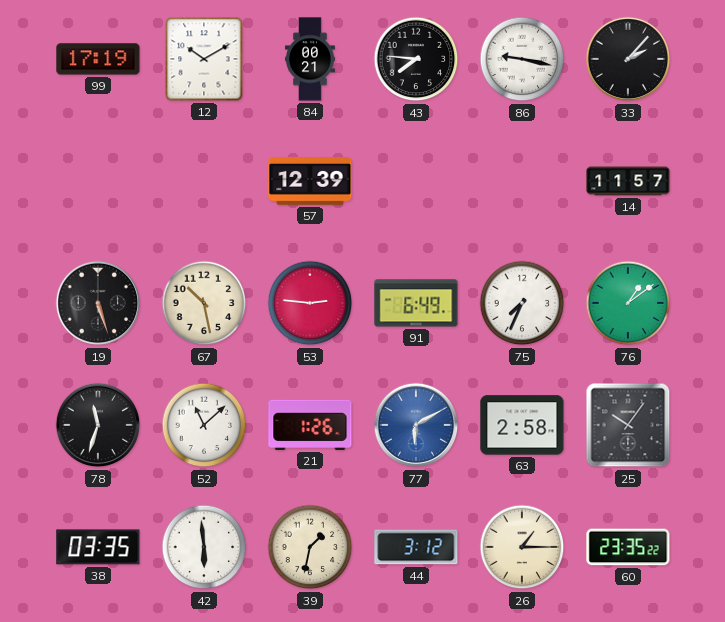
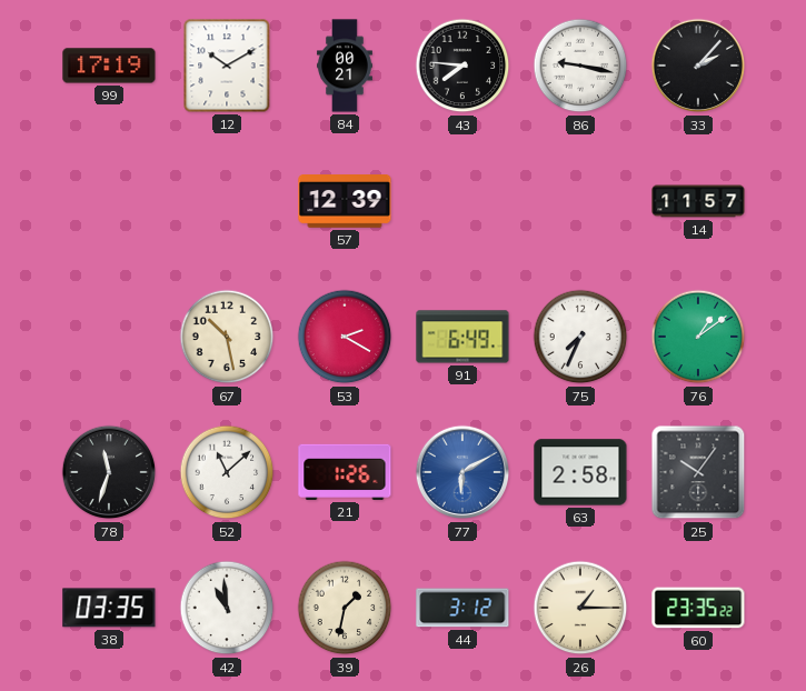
19: 5:27 -> none (98, 303)
53: 2:46 -> 2:20 (345, 337)
42: 5:59 -> 10:59 (227, 608)
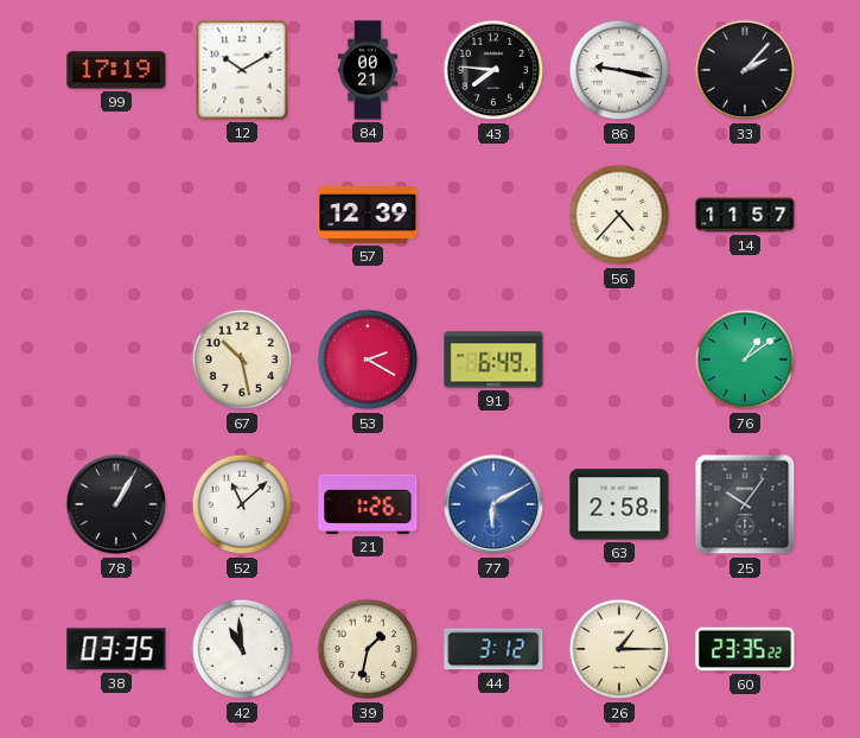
56: none -> 4:37 (619, 215)
75: 7:34 -> none (580, 337)
78: 11:33 -> 1:05 (116, 504)
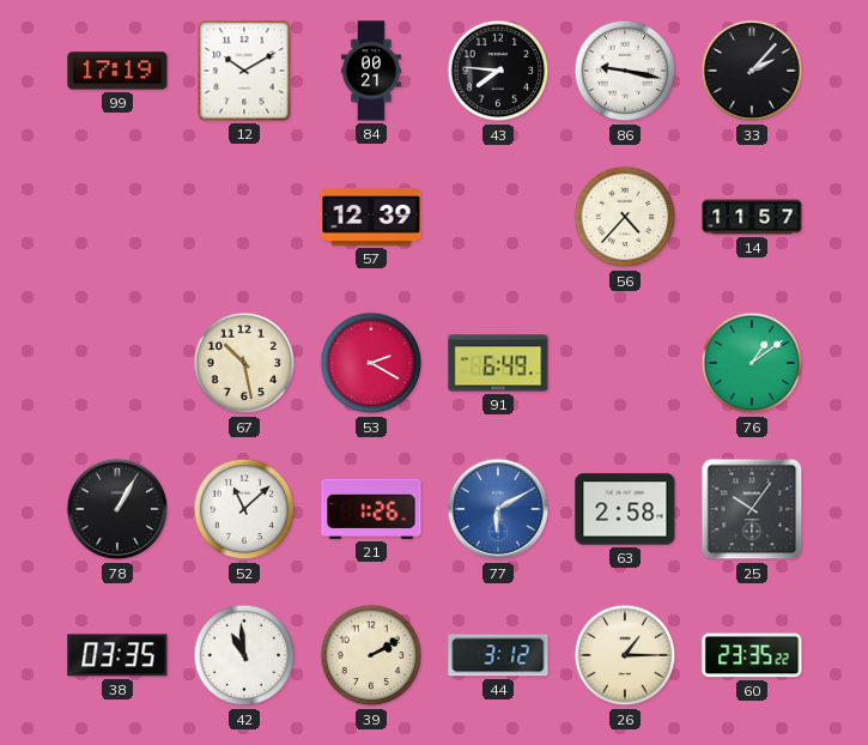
39: 1:32 -> 2:10 (371, 655)
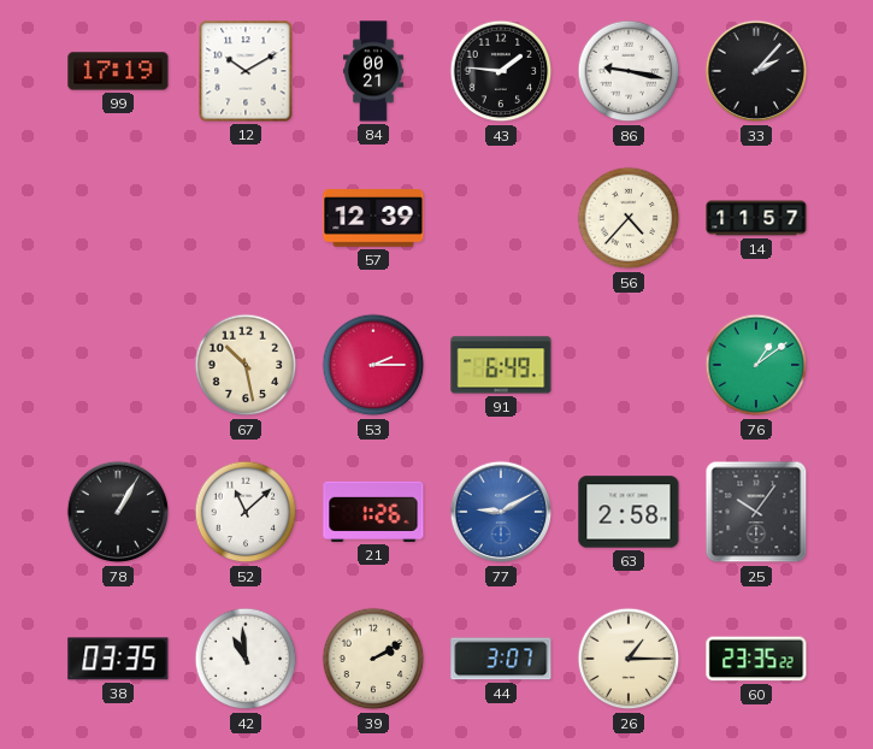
43: 7:46 -> 1:46 (501, 71)
53: 2:20 -> 2:15 (373, 365)
77: 6:10 -> 9:10 (501, 512)
44: 3:12 -> 3:07 (501, 659)
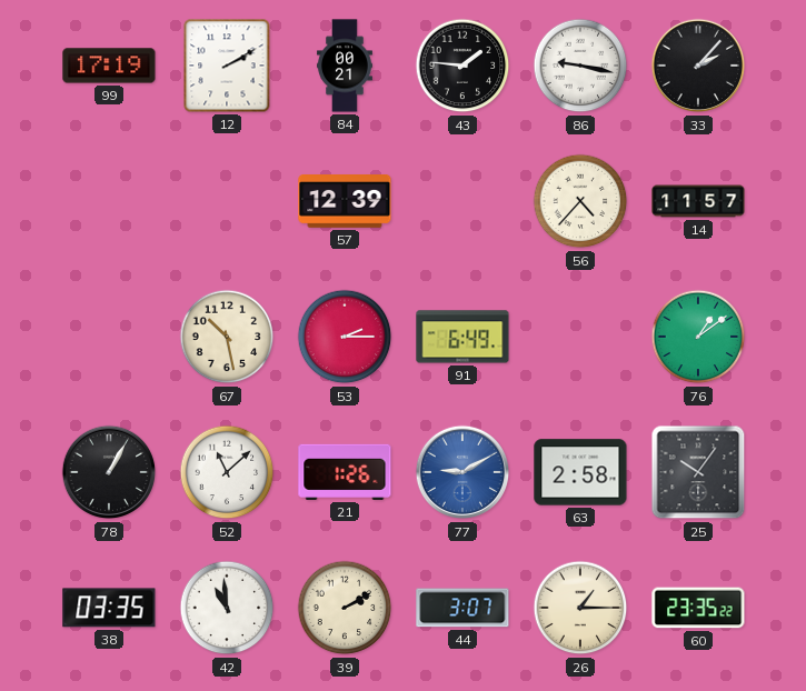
12: 10:10 -> 2:10 (227, 66)
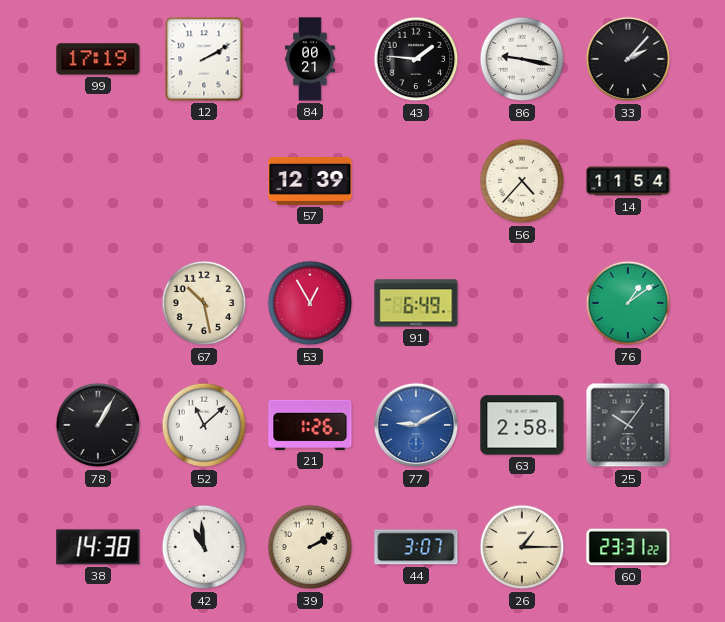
14: 11:57 -> 11:54 (628, 181)
53: 2:15 -> 12:55 (310, 303)
38: 03:35 -> 14:38 (98, 547)
60: 23:35 -> 23:31 (628, 547)
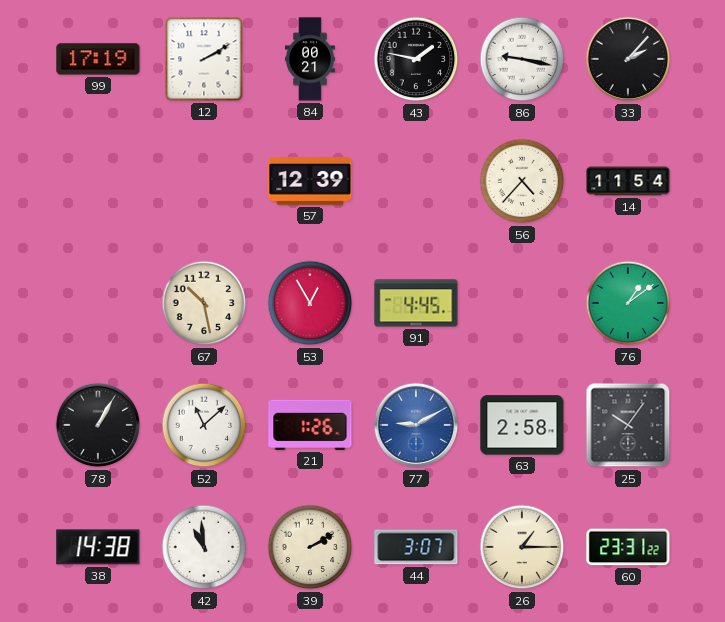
43: 1:46 -> 1:47 (416, 59)
91: 6:49 -> 4:45 (416, 303)
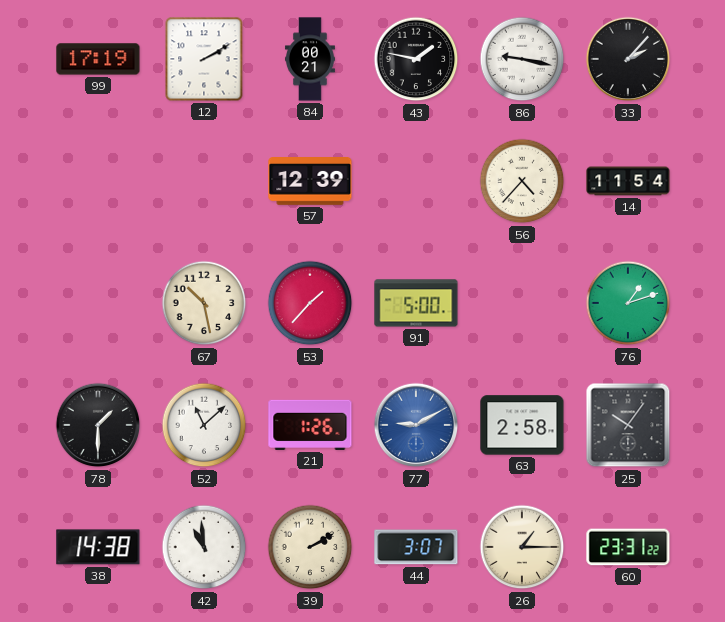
53: 12:55 -> 1:37 (310, 303)
91: 4:45 -> 5:00 (416, 303)
76: 1:09 -> 1:12 (628, 303)
78: 1:05 -> 1:30 (98, 425)
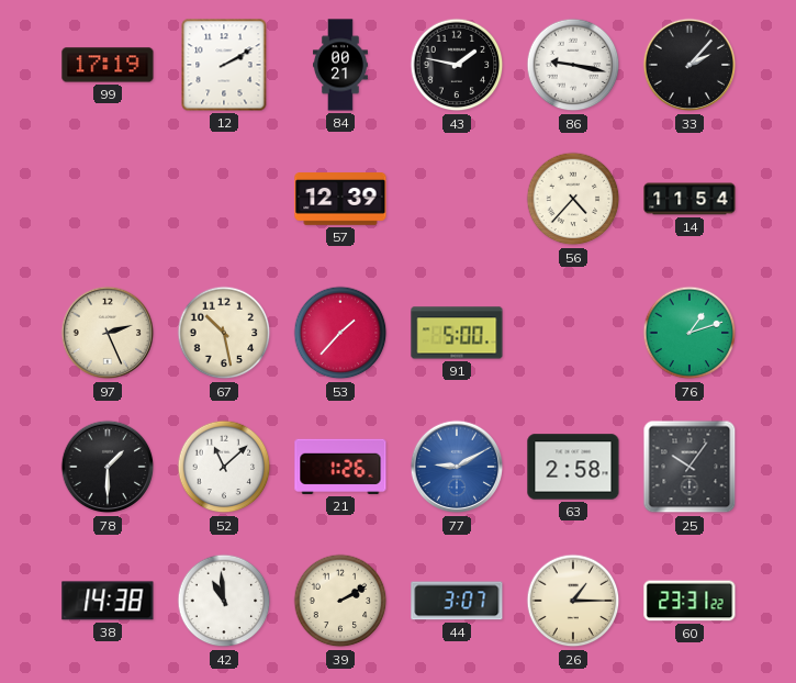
97: none -> 2:26 (108, 333)
